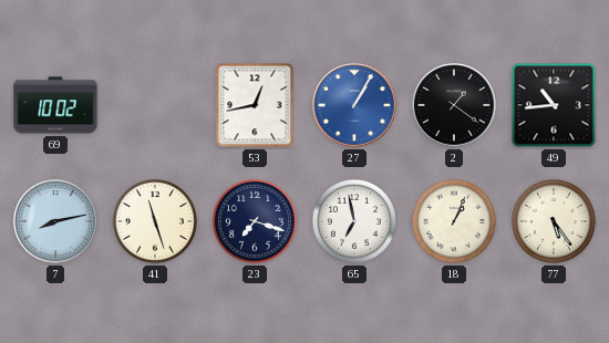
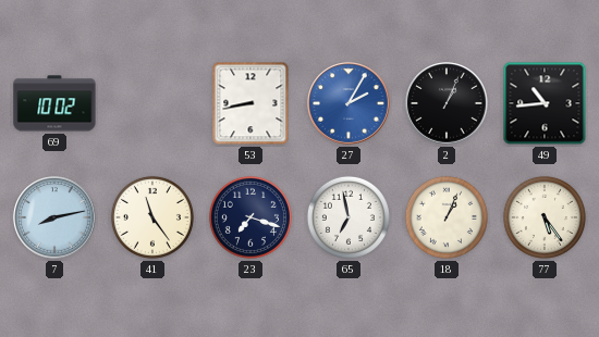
53: 12:43 -> 8:43 (250, 103)
27: 1:05 -> 2:05 (349, 103)
2: 1:21 -> 1:04 (447, 103)
41: 11:27 -> 11:24 (152, 217)
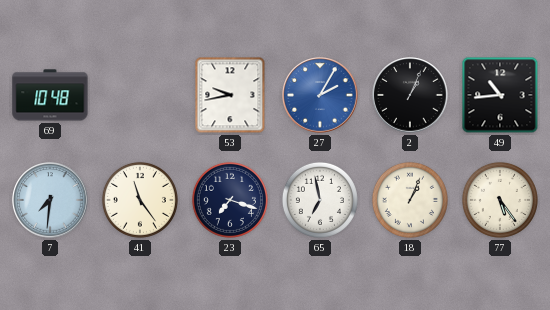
69: 10:02 -> 10:48 (50, 95)
53: 8:43 -> 9:43 (230, 95)
7: 8:13 -> 7:31 (50, 200)
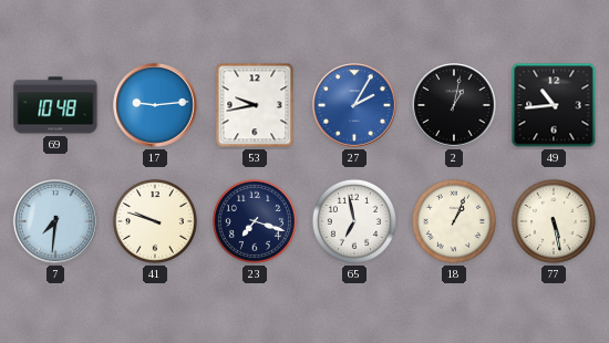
17: none -> 9:14 (155, 105)
2: 1:04 -> 1:02 (454, 105)
41: 11:24 -> 9:48 (155, 221)
77: 5:24 -> 5:28 (554, 221)
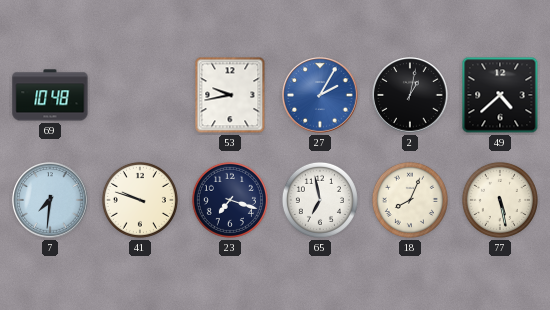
17: 9:14 -> none (155, 105)
49: 10:44 -> 4:38 (500, 95)
18: 1:04 -> 8:04 (410, 200)
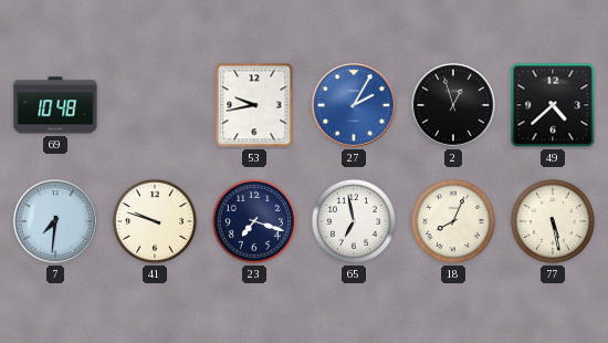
2: 1:02 -> 12:57 (453, 105)
